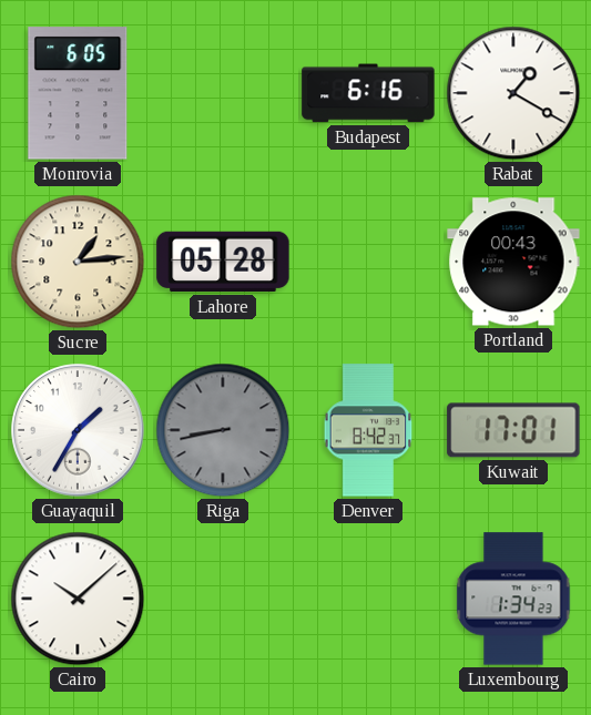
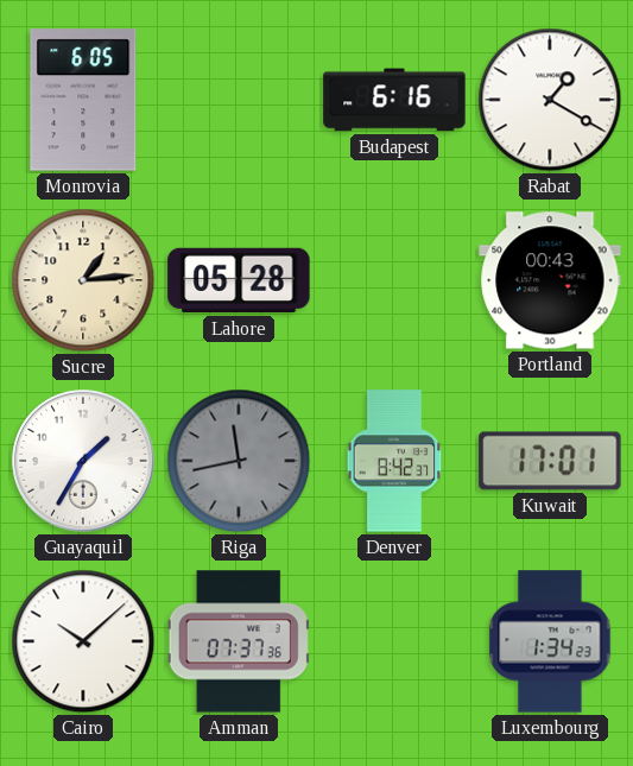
Riga: 8:43 -> 11:43 (239, 461)
Amman: none -> 07:37 (239, 641)
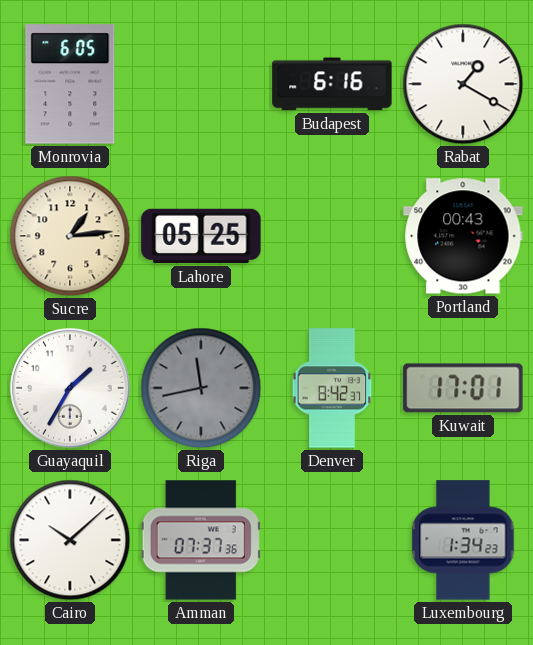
Lahore: 05:28 -> 05:25 (201, 236)
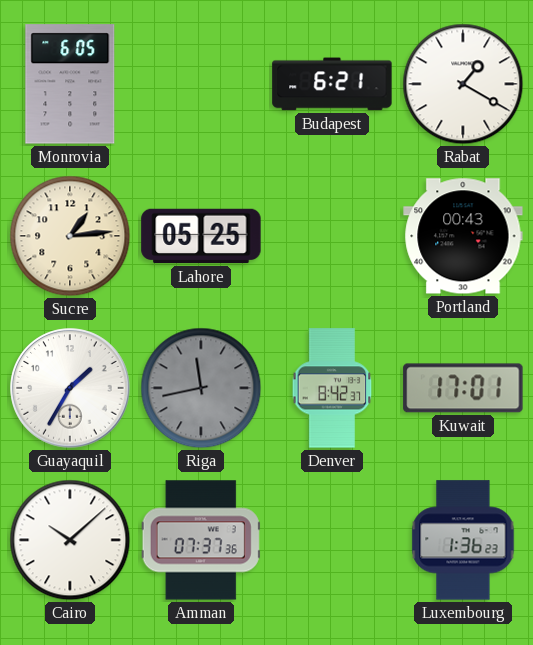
Budapest: 6:16 -> 6:21 (332, 84)
Luxembourg: 1:34 -> 1:36 (463, 540)
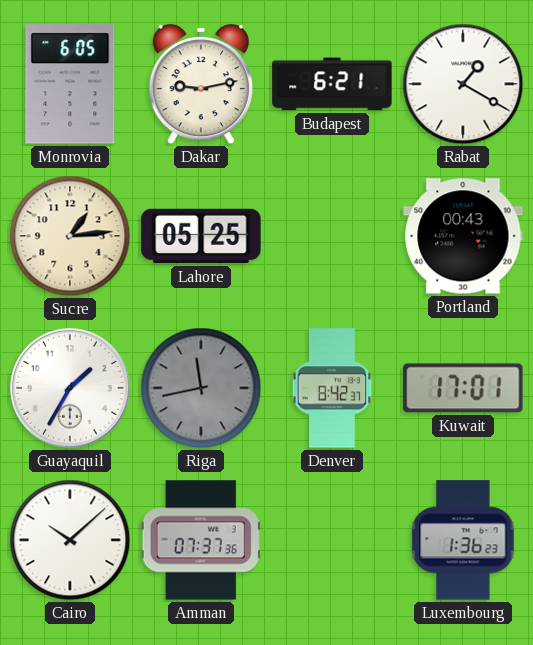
Dakar: none -> 9:13 (200, 84)
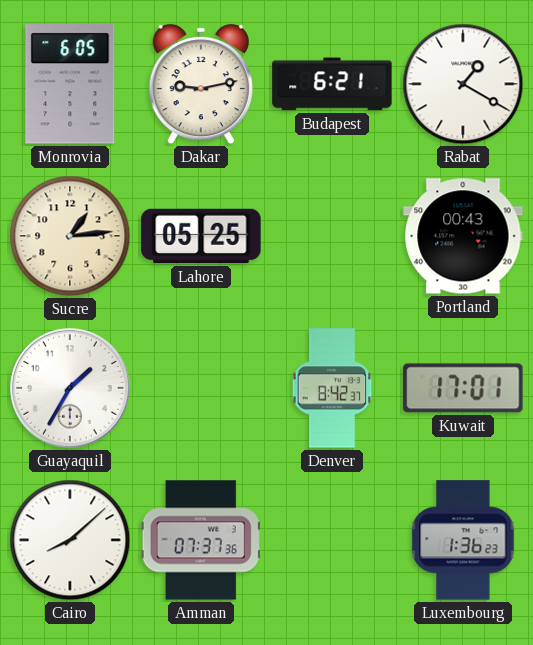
Riga: 11:43 -> none (201, 388)
Cairo: 10:08 -> 8:08 (70, 540)
